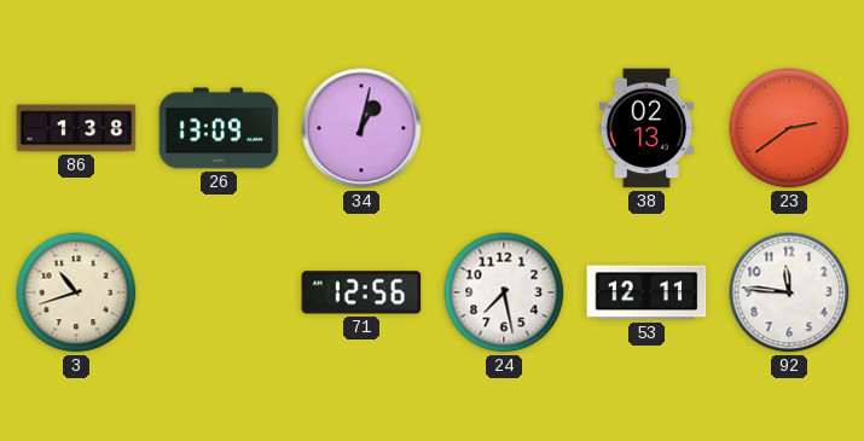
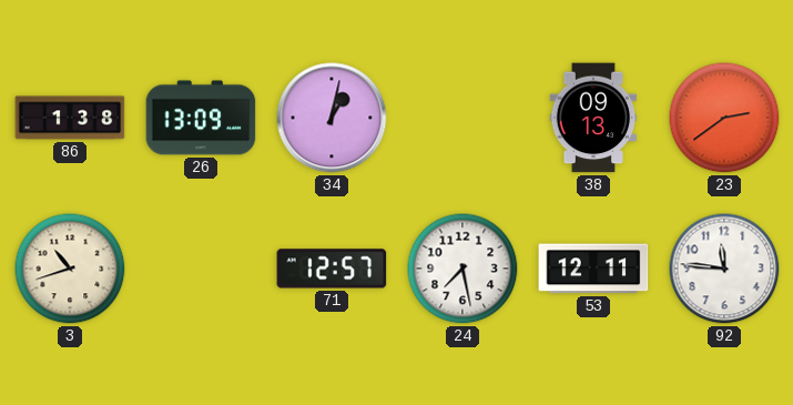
38: 02:13 -> 09:13 (593, 118)
71: 12:56 -> 12:57 (332, 269)
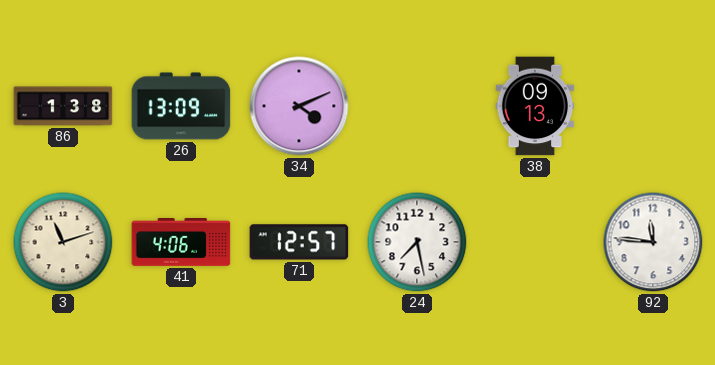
34: 1:02 -> 4:11 (299, 106)
23: 2:39 -> none (724, 118)
3: 10:42 -> 11:12 (63, 242)
41: none -> 4:06 (181, 243)
53: 12:11 -> none (593, 269)
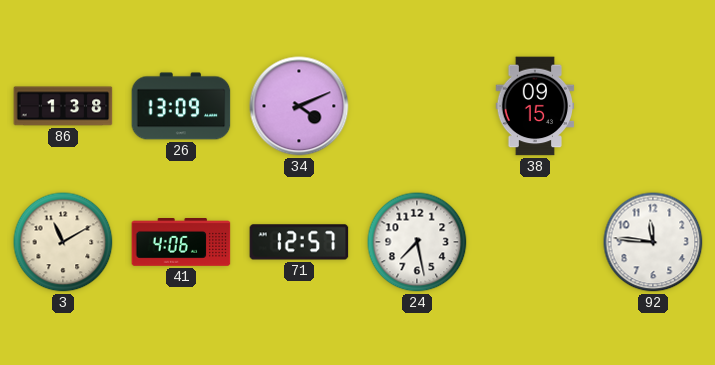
38: 09:13 -> 09:15 (535, 106)
3: 11:12 -> 11:10 (63, 242)
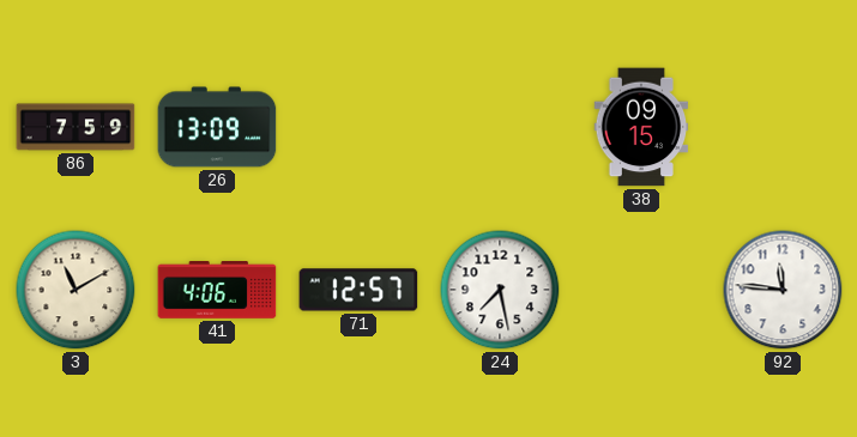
86: 1:38 -> 7:59 (76, 127)
34: 4:11 -> none (299, 106)
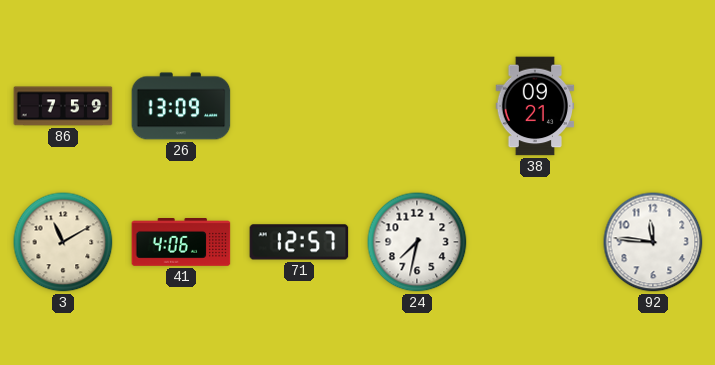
38: 09:15 -> 09:21 (535, 106)
24: 7:28 -> 7:32 (417, 242)
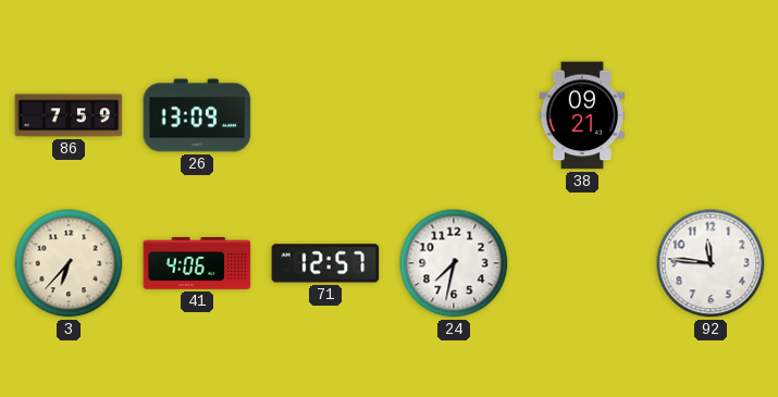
3: 11:10 -> 6:37 (69, 263)
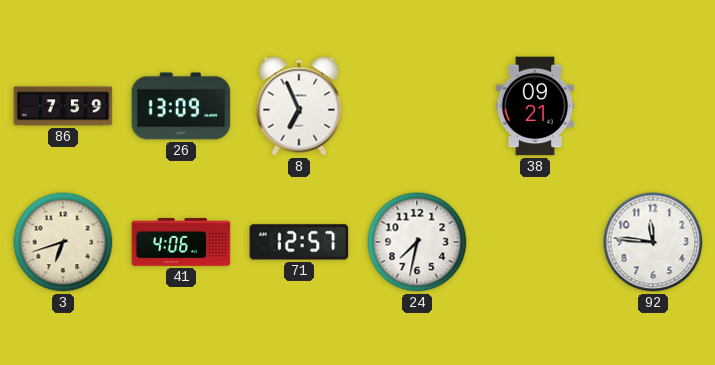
8: none -> 6:56 (299, 106)
3: 6:37 -> 6:42 (63, 242)
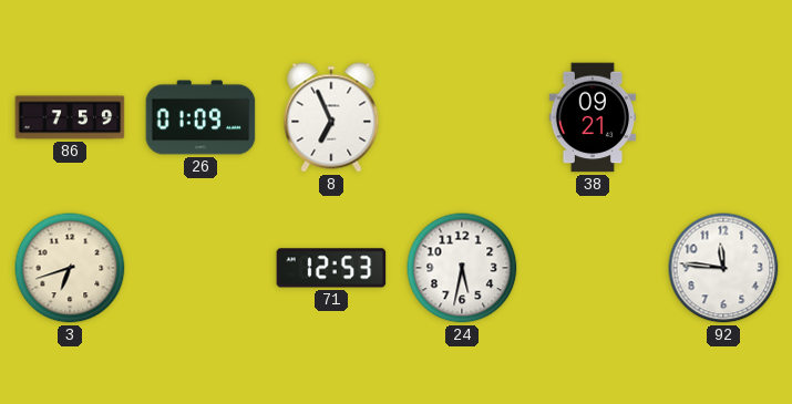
26: 13:09 -> 01:09 (200, 117)
41: 4:06 -> none (181, 243)
71: 12:57 -> 12:53 (331, 268)
24: 7:32 -> 5:32 (462, 268)
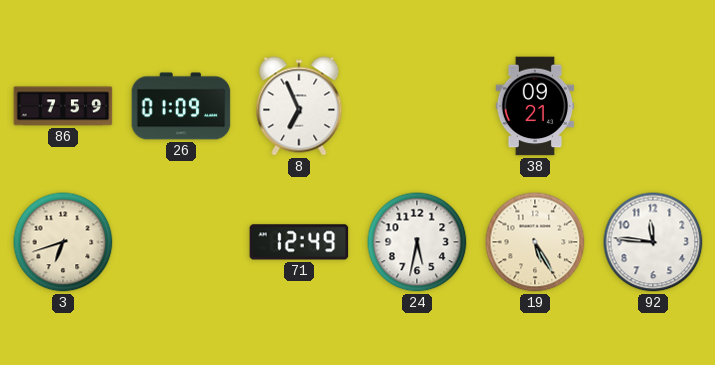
71: 12:53 -> 12:49 (299, 242)
19: none -> 5:25 (535, 242)
